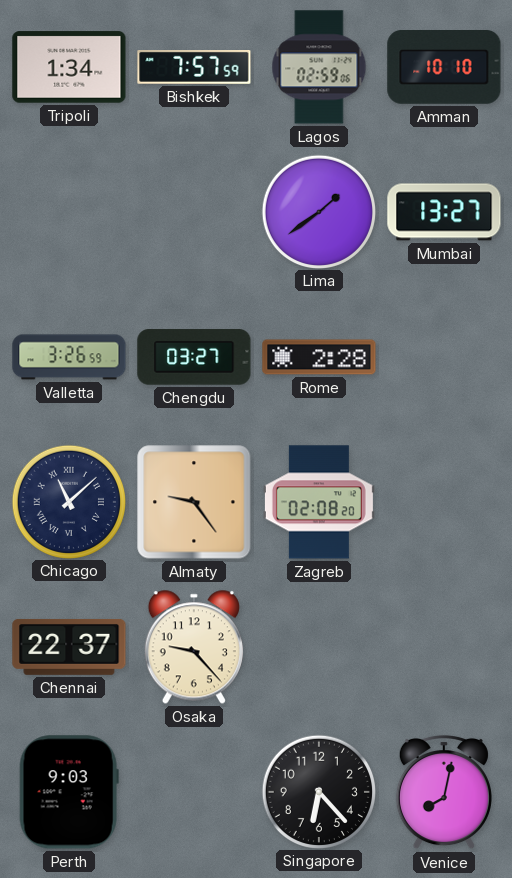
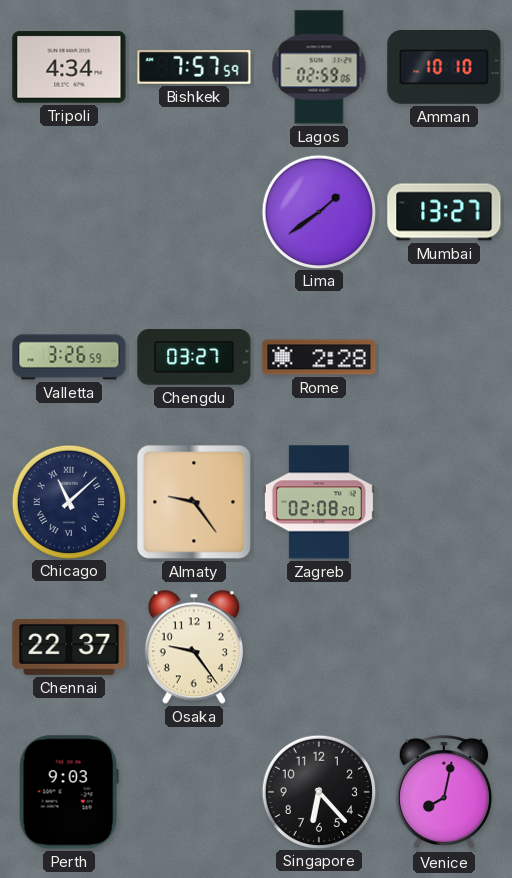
Tripoli: 1:34 -> 4:34 (69, 67)
Osaka: 9:23 -> 9:24 (194, 647)
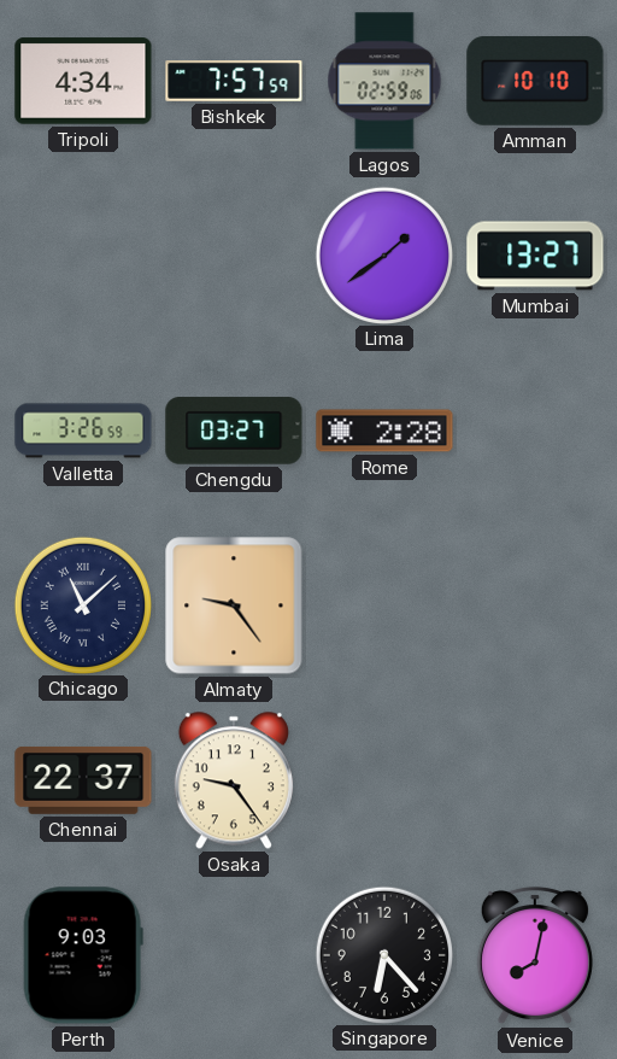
Zagreb: 02:08 -> none (319, 502)
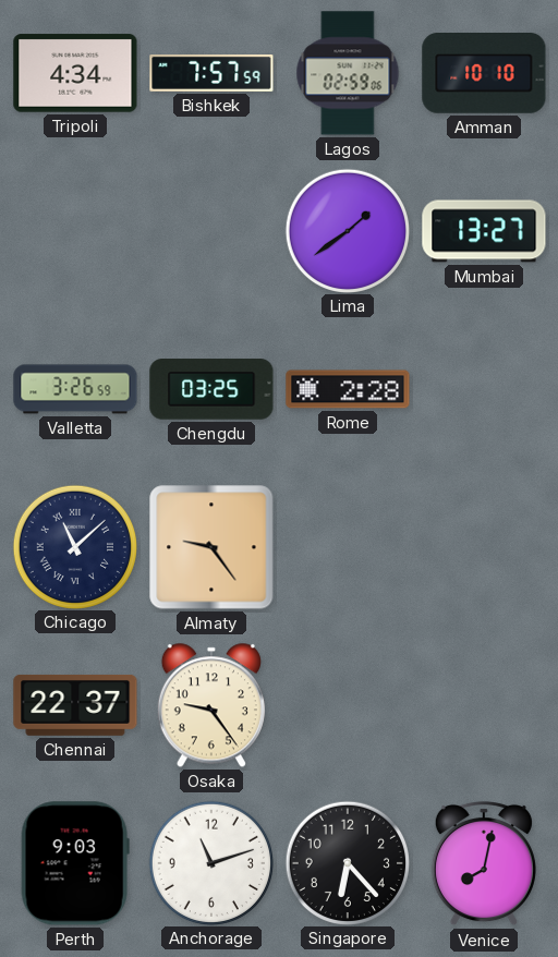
Chengdu: 03:27 -> 03:25 (211, 389)
Anchorage: none -> 11:12 (210, 862)
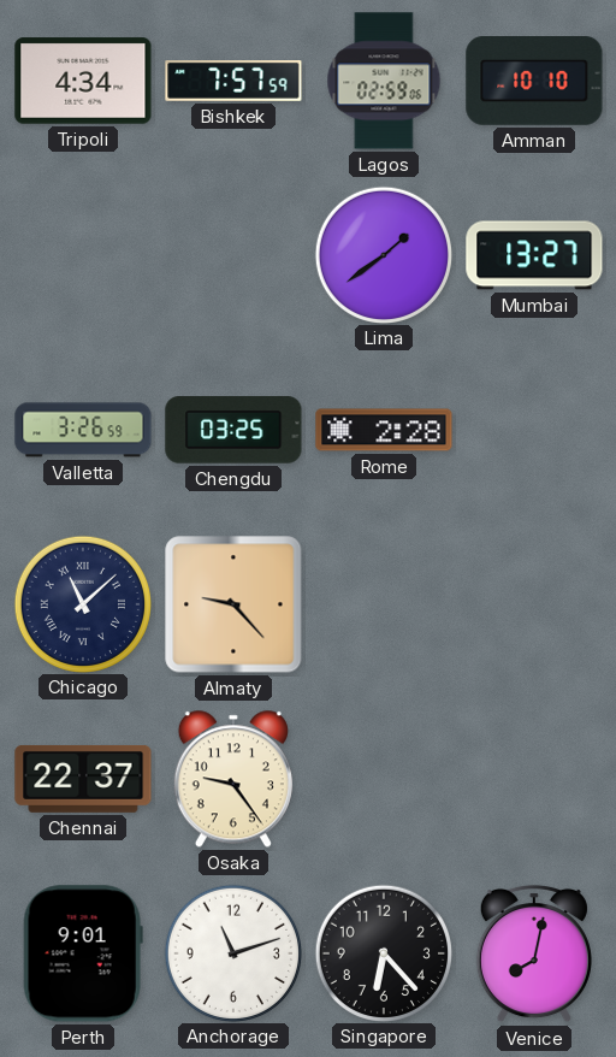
Almaty: 9:24 -> 9:23 (233, 604)
Perth: 9:03 -> 9:01 (83, 953)
